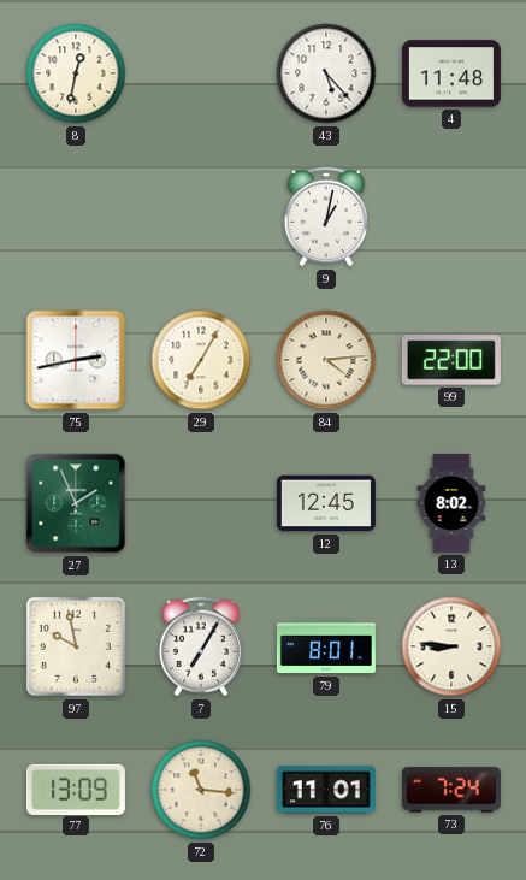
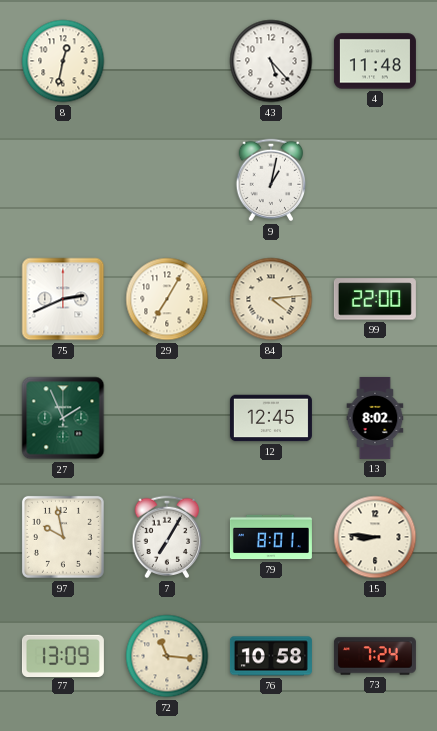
75: 2:43 -> 2:41 (63, 299)
76: 11:01 -> 10:58 (271, 656)
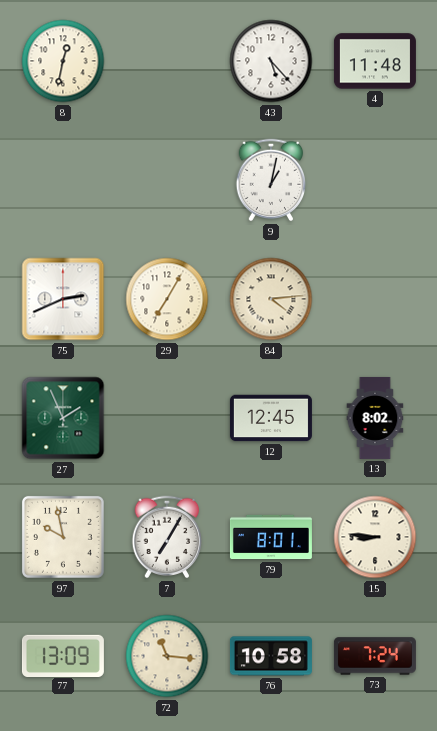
99: 22:00 -> none (375, 299)
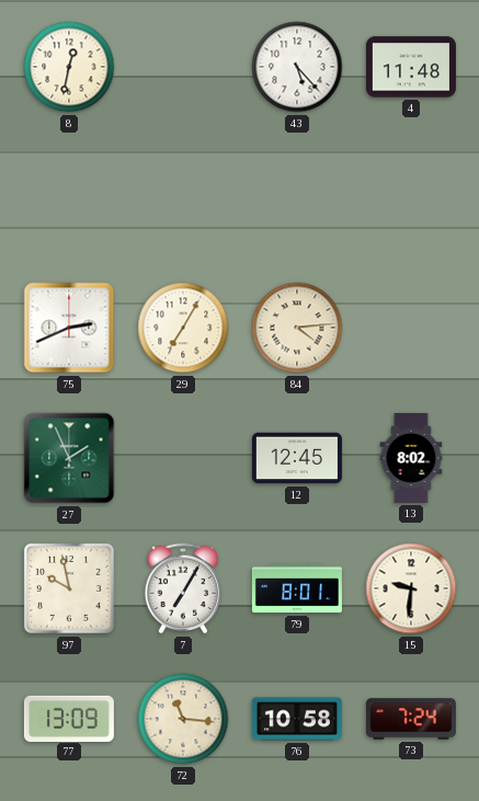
9: 1:02 -> none (271, 180)
15: 8:46 -> 9:31 (411, 588)
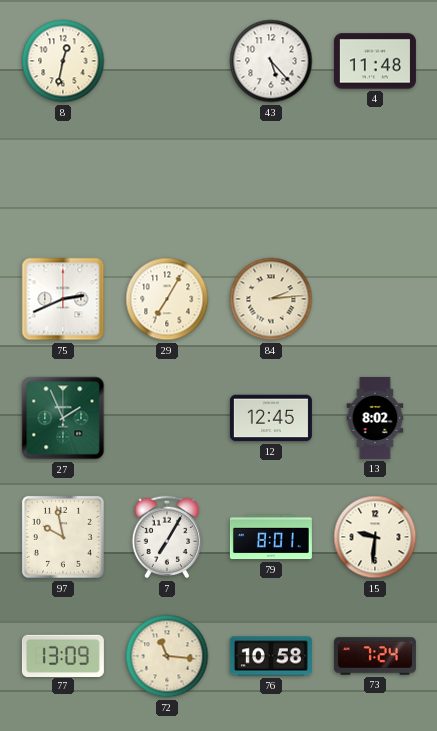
84: 4:14 -> 2:14 (271, 299)
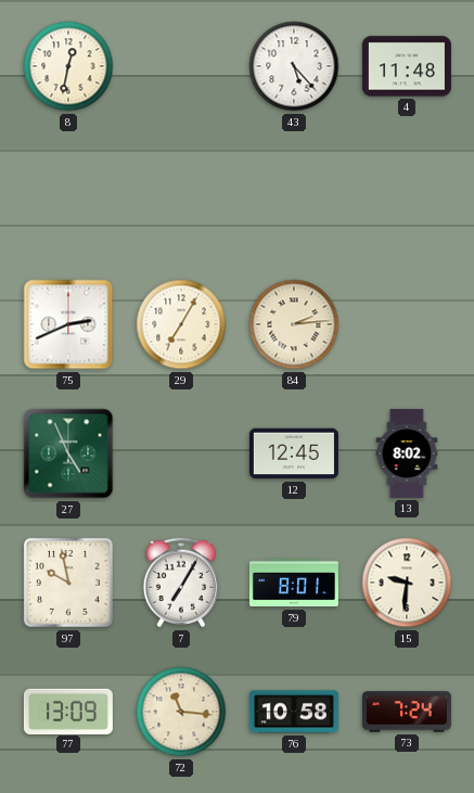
27: 1:56 -> 4:56 (68, 453)
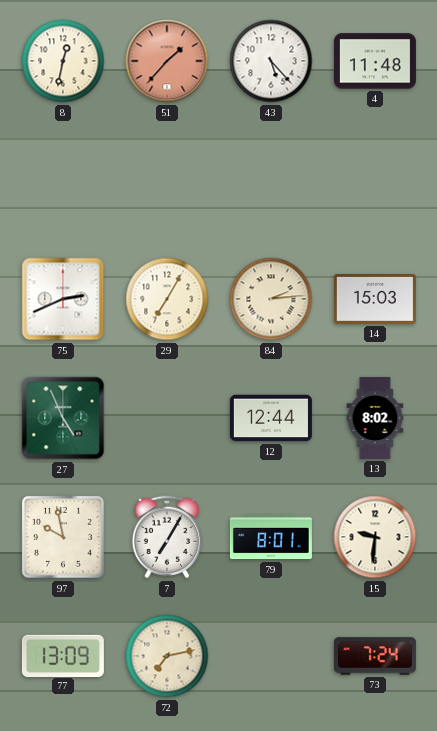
51: none -> 1:37 (167, 61)
14: none -> 15:03 (375, 300)
12: 12:45 -> 12:44 (271, 418)
72: 11:16 -> 7:13 (167, 656)
76: 10:58 -> none (294, 712)
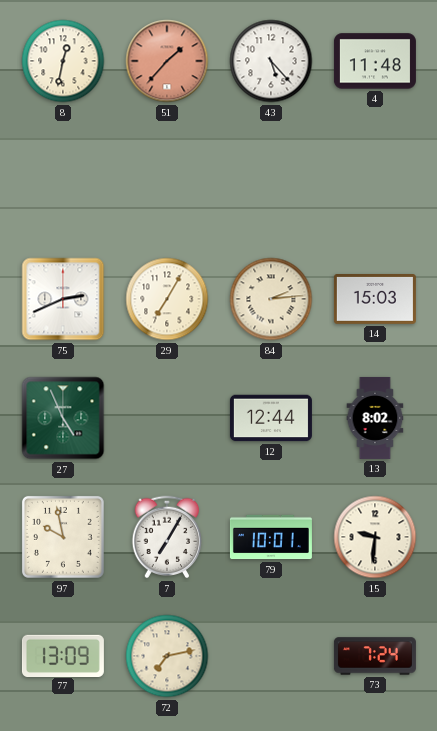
79: 8:01 -> 10:01 (271, 537)
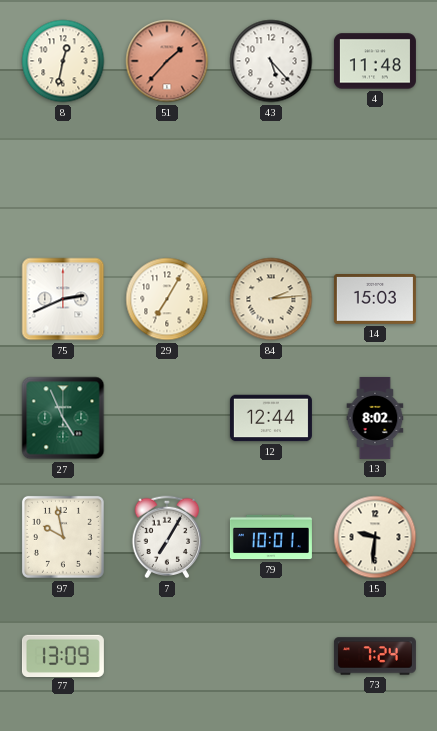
72: 7:13 -> none (167, 656)
